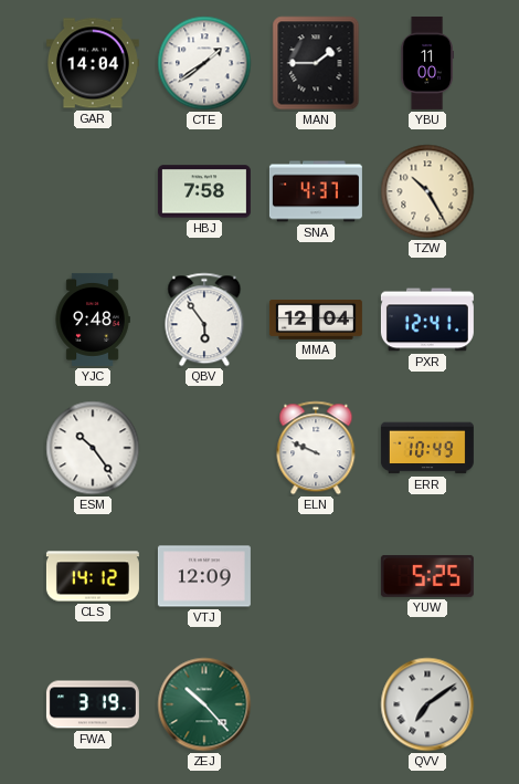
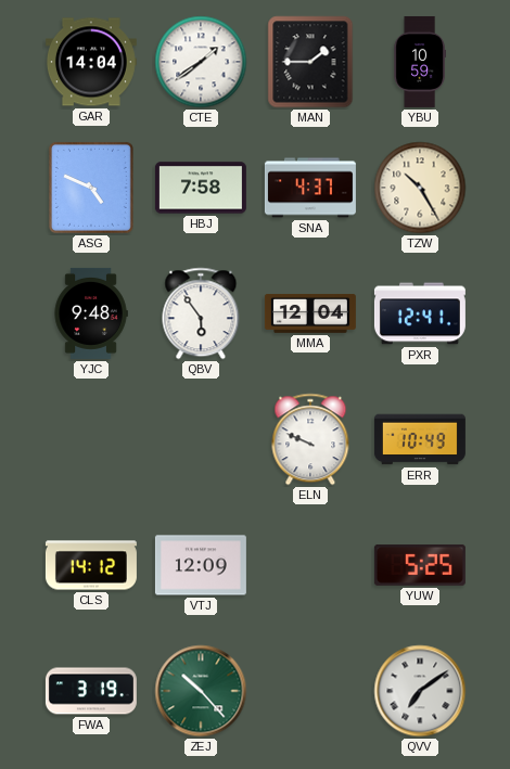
YBU: 11:00 -> 10:59 (419, 62)
ASG: none -> 4:49 (91, 188)
ESM: 10:24 -> none (93, 448)
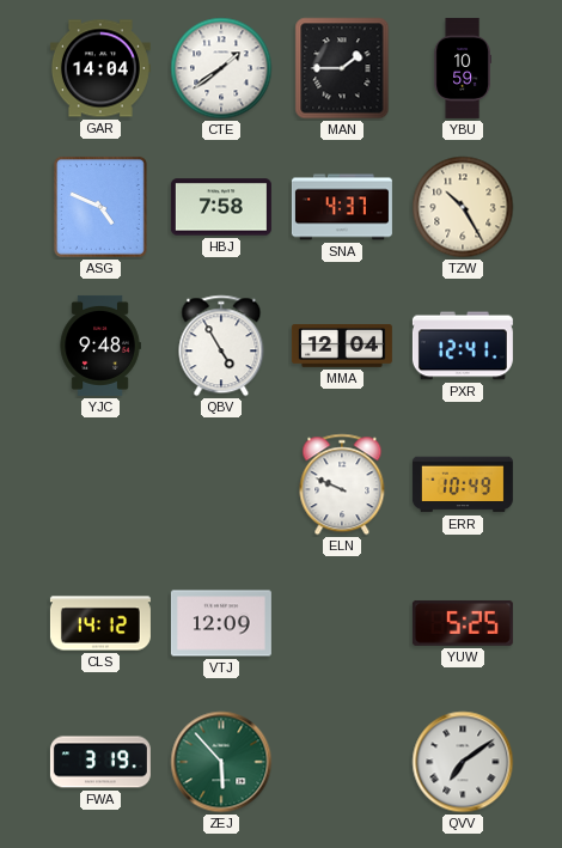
QBV: 5:54 -> 4:55 (221, 346)
ZEJ: 10:23 -> 5:53 (221, 762)
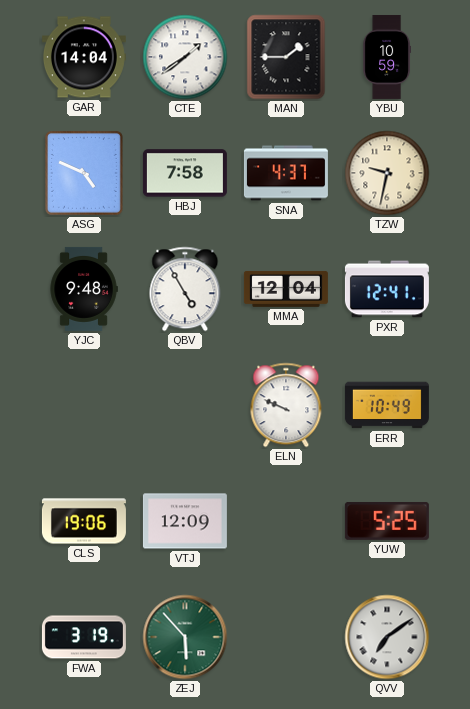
TZW: 10:25 -> 9:32 (387, 173)
CLS: 14:12 -> 19:06 (84, 521)
